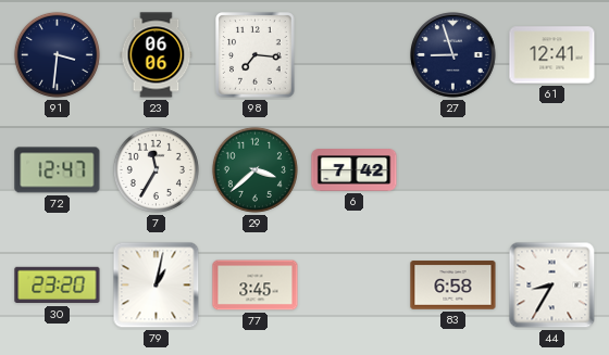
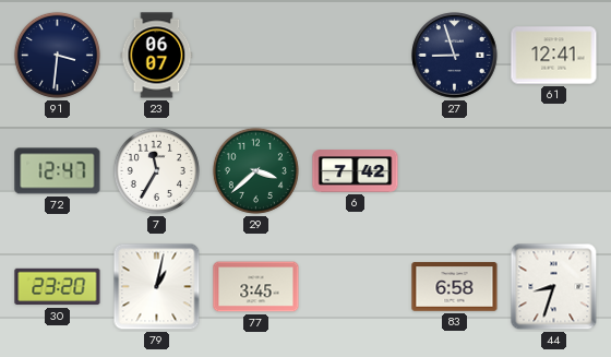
23: 06:06 -> 06:07 (157, 56)
98: 7:16 -> none (256, 55)
44: 8:35 -> 8:33 (554, 287)
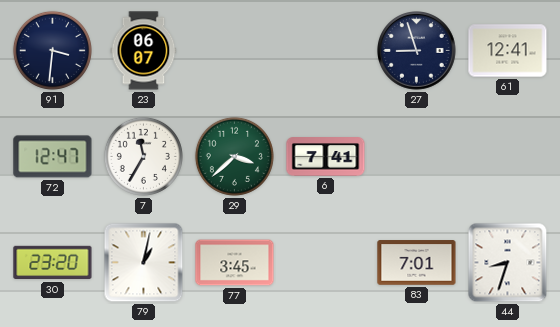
6: 7:42 -> 7:41 (326, 157)
83: 6:58 -> 7:01 (417, 263)
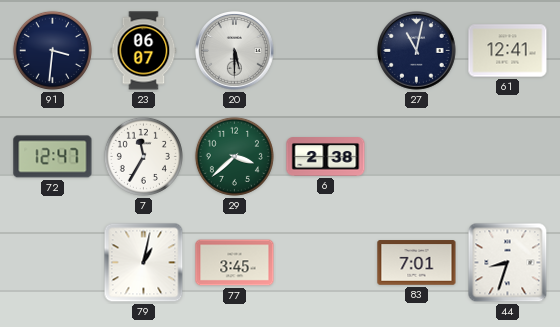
20: none -> 5:30 (235, 51)
27: 8:57 -> 11:02 (417, 51)
6: 7:41 -> 2:38 (326, 157)
30: 23:20 -> none (53, 263)
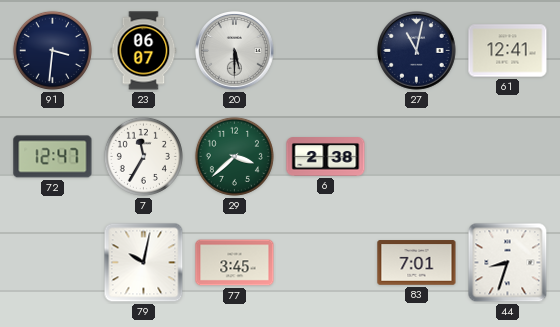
79: 1:02 -> 10:02 (144, 263)
